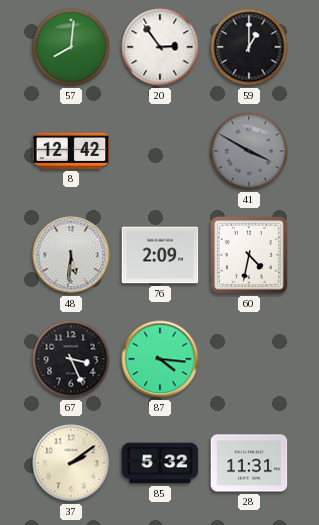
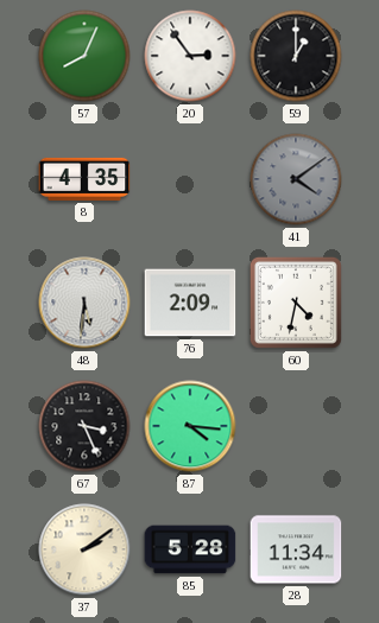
57: 8:01 -> 8:04 (84, 56)
8: 12:42 -> 4:35 (84, 179)
41: 3:50 -> 4:09 (296, 179)
85: 5:32 -> 5:28 (190, 549)
28: 11:31 -> 11:34 (296, 549)
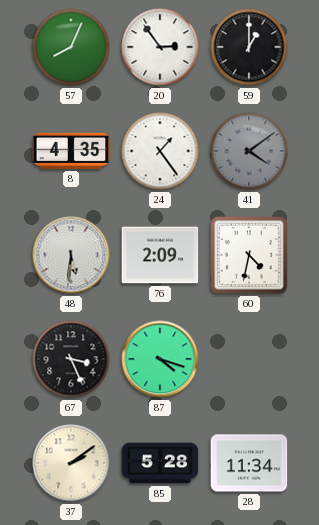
24: none -> 1:24 (160, 151)
87: 4:16 -> 4:18 (160, 359)
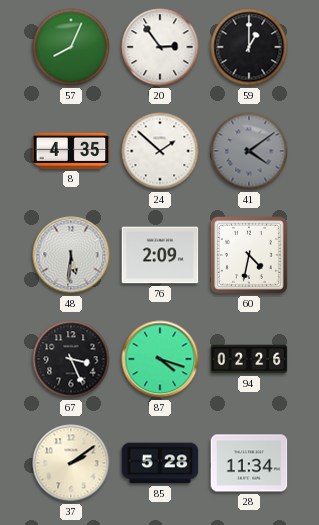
24: 1:24 -> 1:52 (160, 151)
94: none -> 02:26 (249, 359)
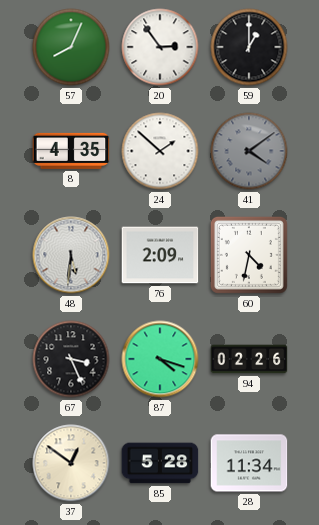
37: 2:09 -> 12:51 (71, 463)
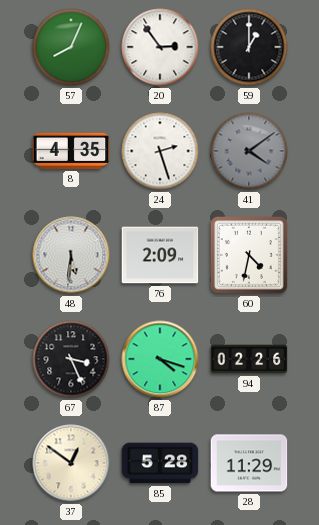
24: 1:52 -> 2:27 (160, 151)
28: 11:34 -> 11:29 (249, 463)
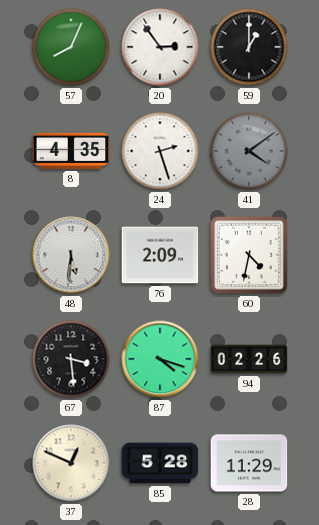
67: 3:26 -> 3:29 (71, 359)
37: 12:51 -> 12:49 (71, 463)
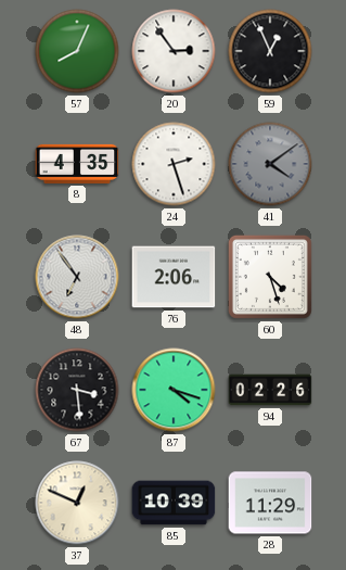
59: 1:00 -> 12:56 (270, 51)
48: 5:31 -> 6:54 (77, 277)
76: 2:09 -> 2:06 (174, 277)
60: 4:32 -> 4:27 (270, 277)
85: 5:28 -> 10:39 (174, 503)
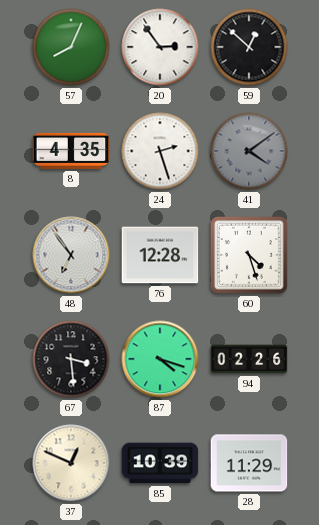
59: 12:56 -> 12:52 (249, 47)
76: 2:06 -> 12:28 (160, 255)
